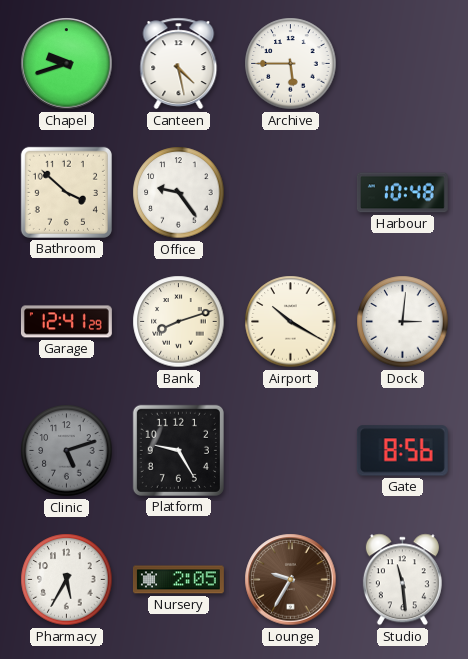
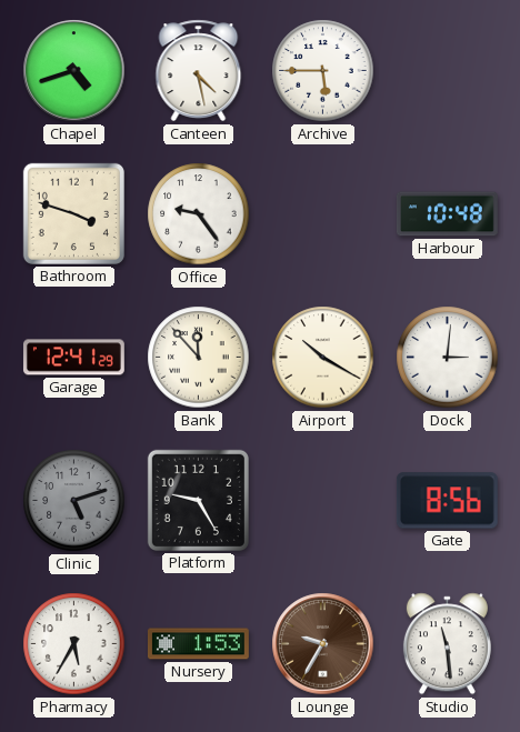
Chapel: 9:42 -> 4:42 (74, 71)
Bathroom: 3:52 -> 3:48 (73, 213)
Bank: 8:12 -> 11:53 (199, 358)
Nursery: 2:05 -> 1:53 (198, 644)
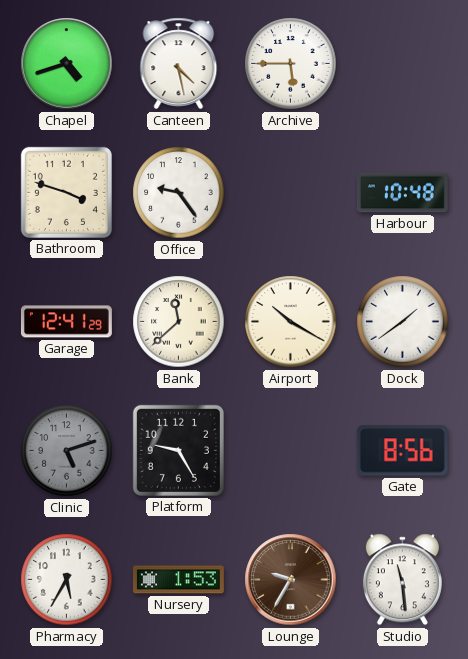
Bank: 11:53 -> 11:38 (179, 322)
Dock: 3:01 -> 1:39 (403, 322)
